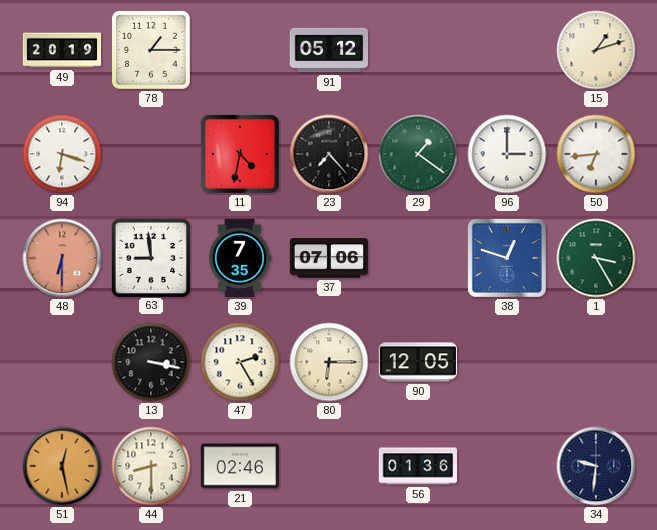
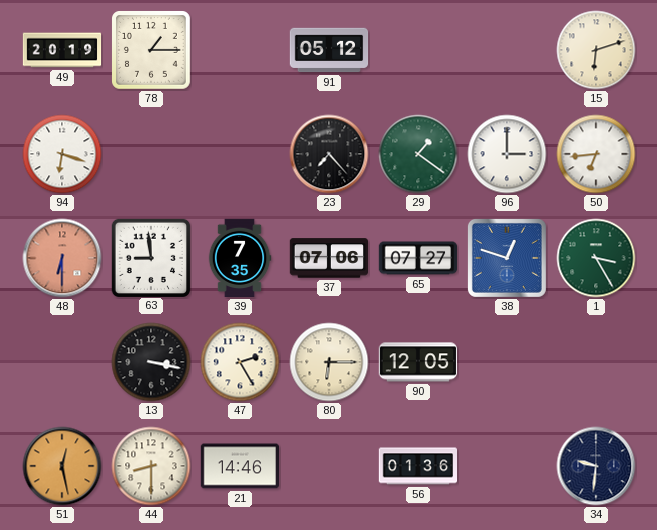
15: 1:12 -> 6:12 (596, 50)
11: 4:32 -> none (240, 154)
65: none -> 07:27 (418, 258)
21: 02:46 -> 14:46 (239, 466)
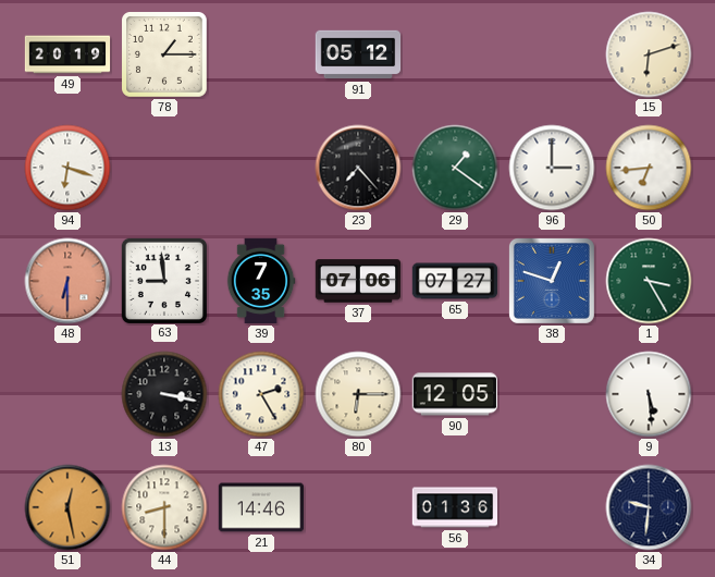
9: none -> 5:29 (649, 394)
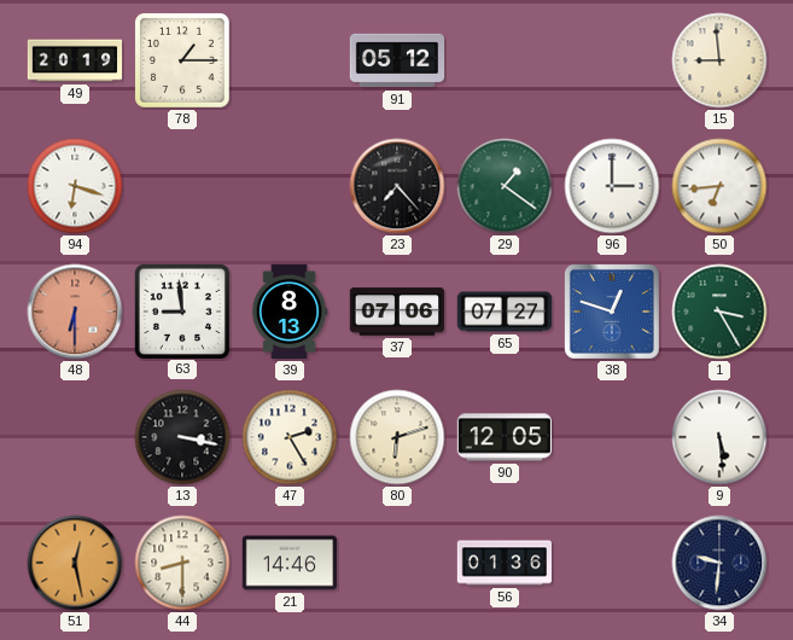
15: 6:12 -> 8:59 (719, 60)
39: 7:35 -> 8:13 (290, 312)
80: 6:15 -> 6:12 (397, 437)
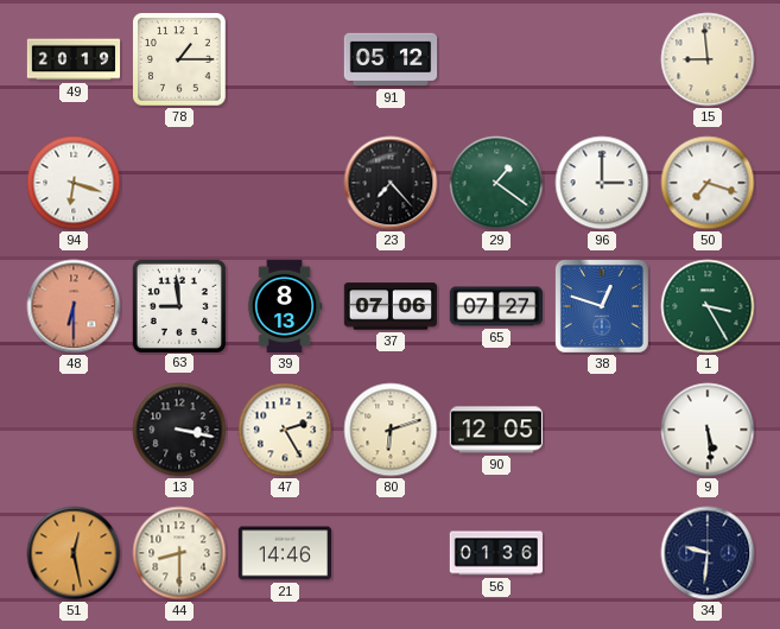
50: 6:44 -> 7:18 (708, 183)
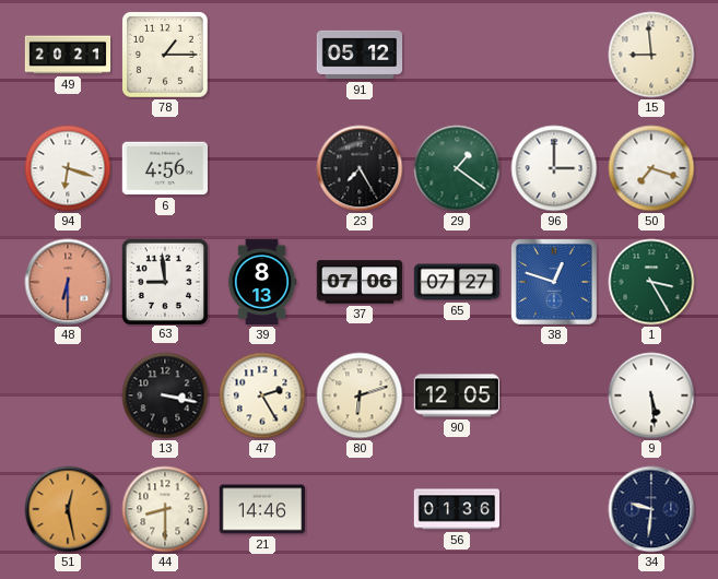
49: 20:19 -> 20:21 (68, 55)
6: none -> 4:56 (165, 168)
23: 7:23 -> 7:25 (360, 168)
